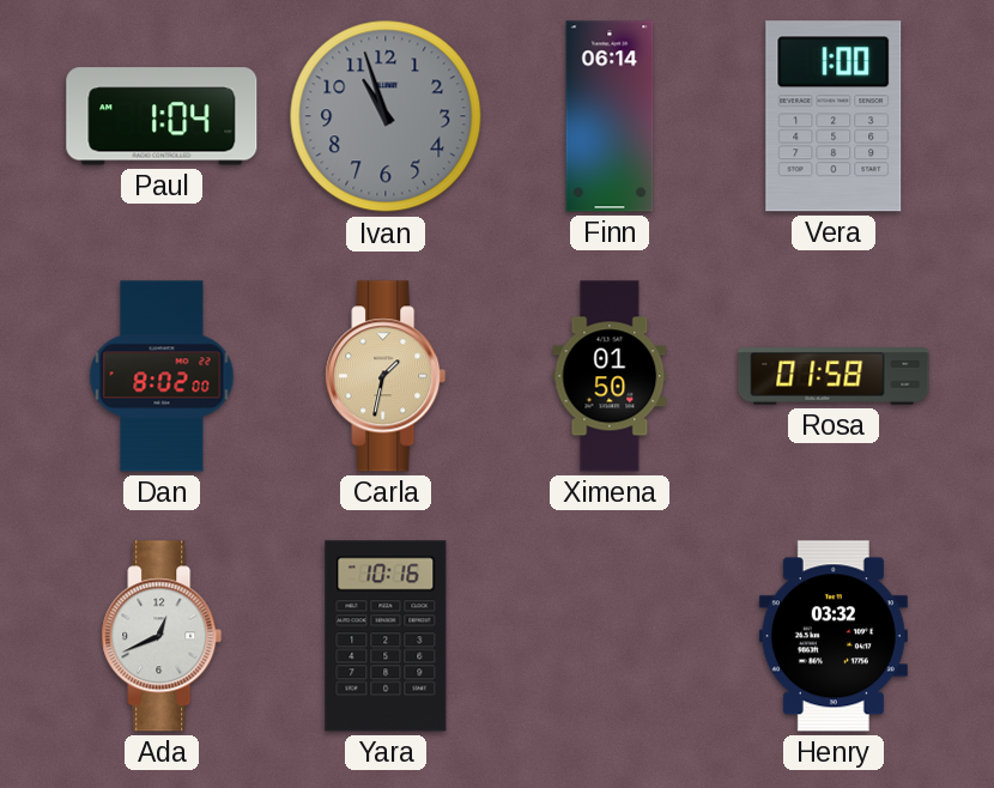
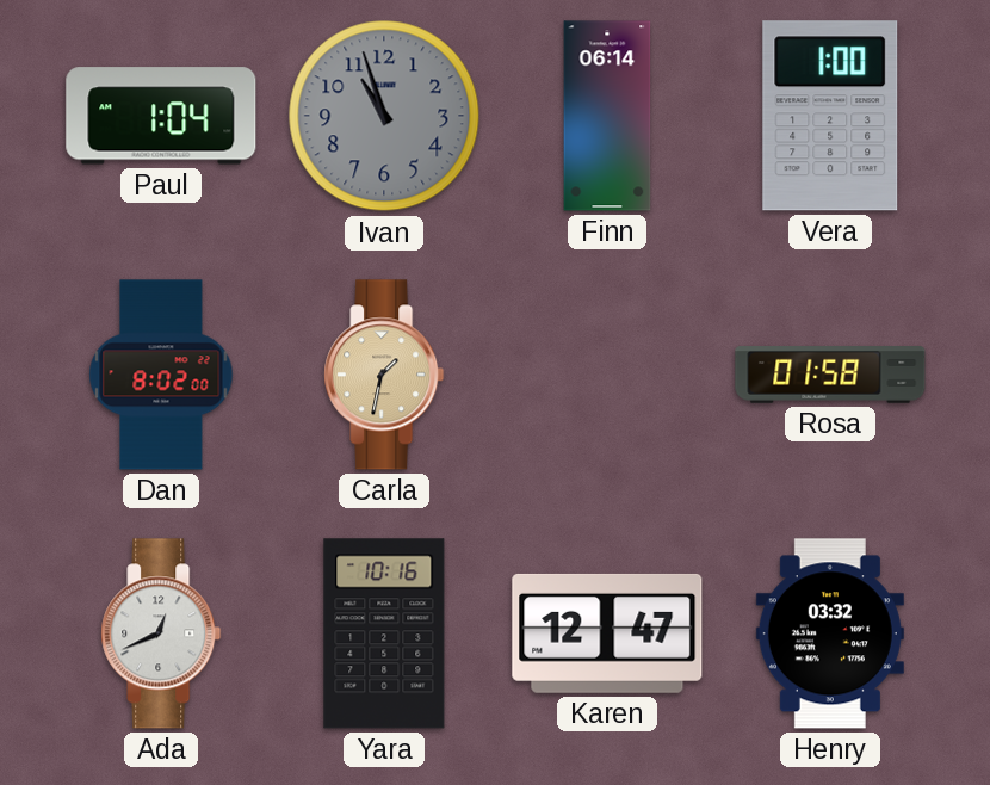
Ximena: 01:50 -> none (610, 376)
Karen: none -> 12:47 (607, 633)
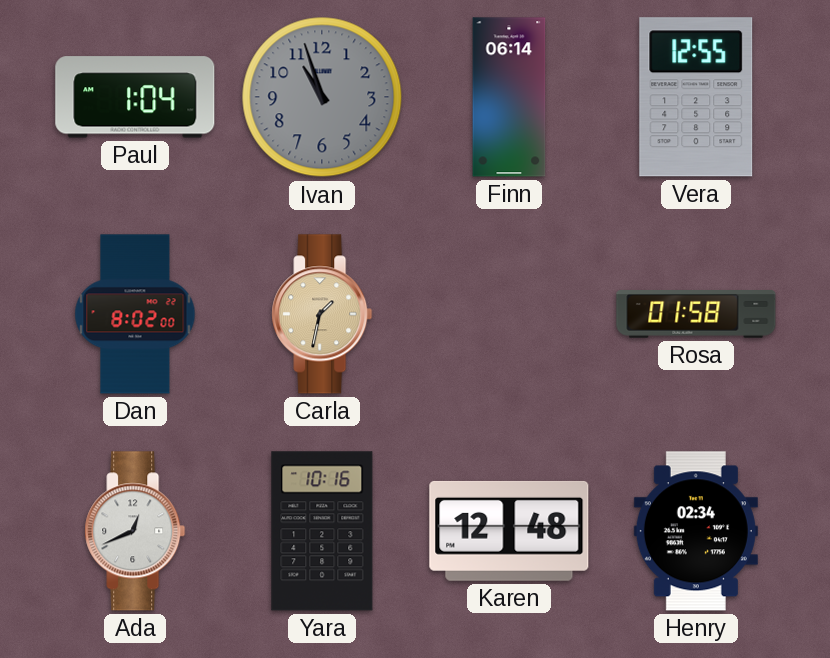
Vera: 1:00 -> 12:55 (696, 97)
Karen: 12:47 -> 12:48 (509, 531)
Henry: 03:32 -> 02:34 (696, 531)
